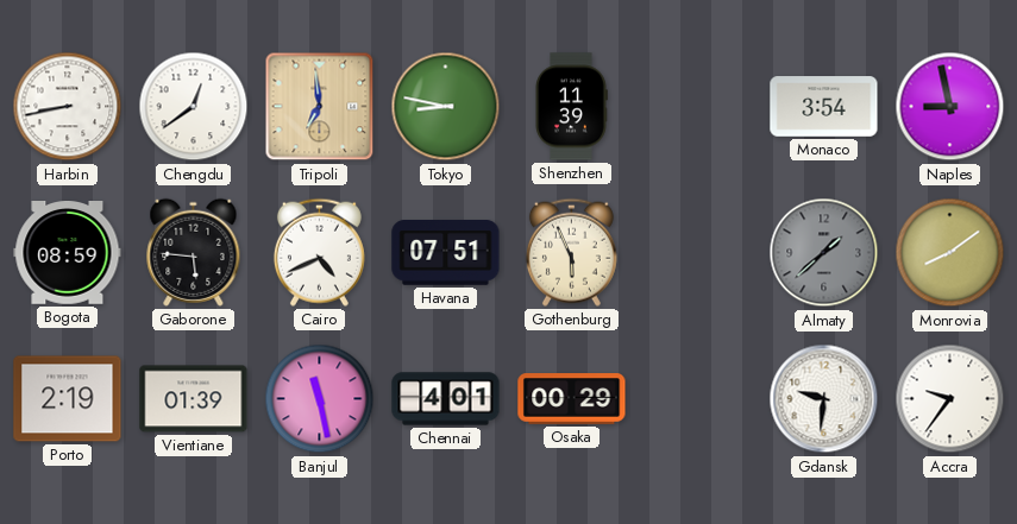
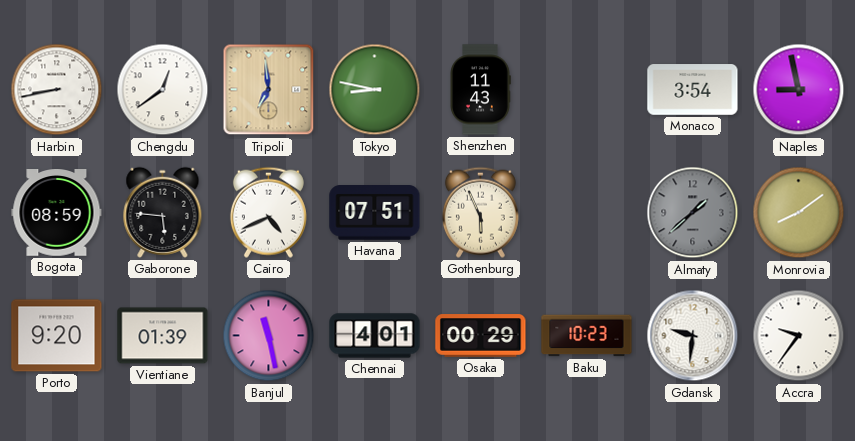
Shenzhen: 11:39 -> 11:43 (480, 90)
Porto: 2:19 -> 9:20 (57, 336)
Baku: none -> 10:23 (587, 336)
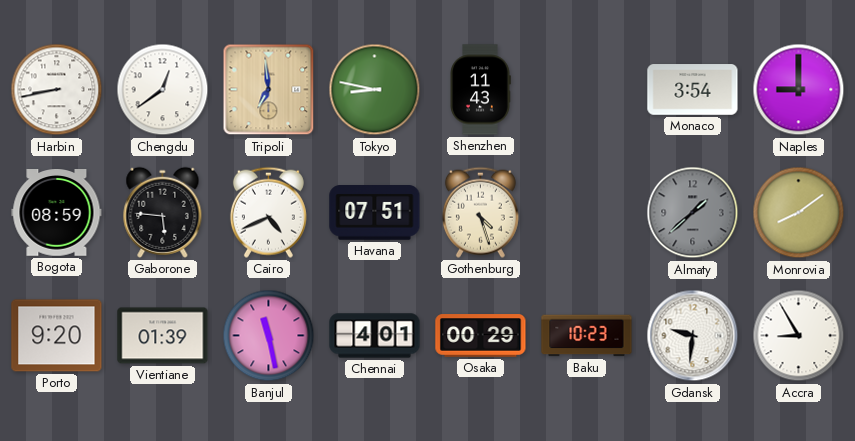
Naples: 8:58 -> 9:00 (799, 90)
Gothenburg: 5:56 -> 4:27 (480, 212)
Accra: 9:36 -> 8:55 (799, 336)
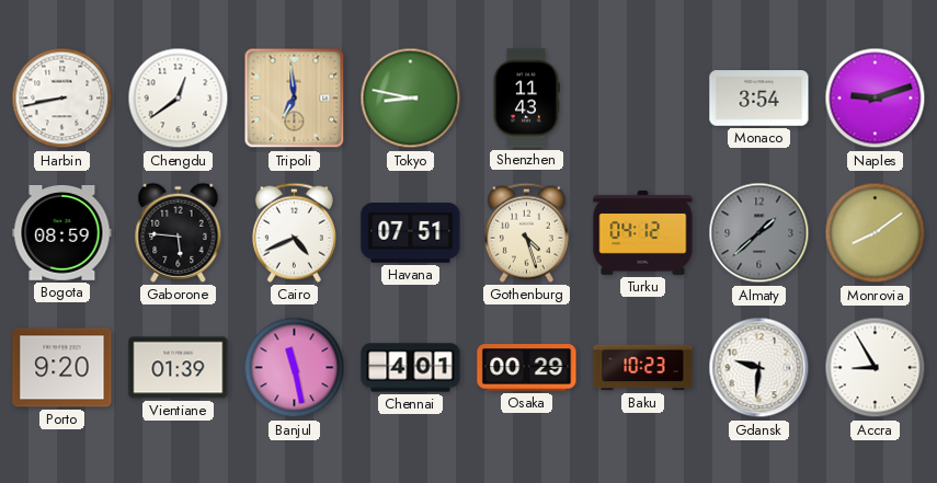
Naples: 9:00 -> 9:12 (876, 99)
Turku: none -> 04:12 (643, 232)
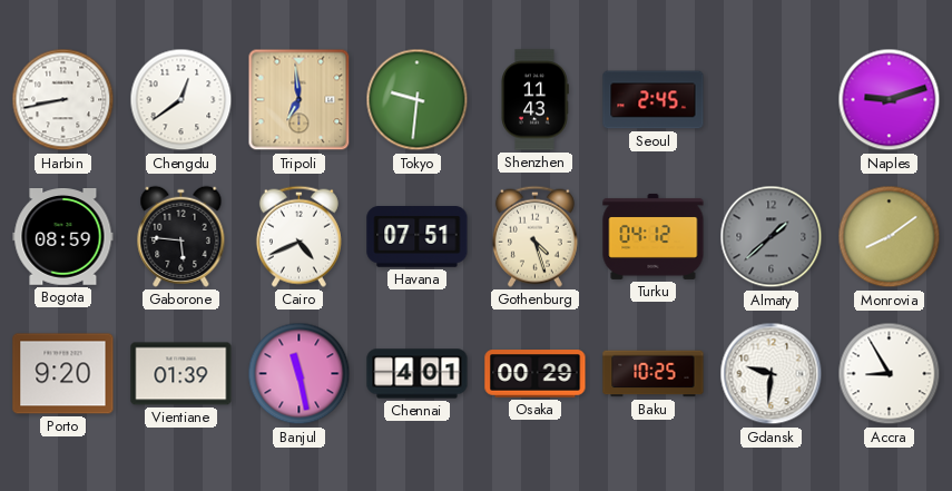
Tokyo: 8:47 -> 9:31 (418, 100)
Seoul: none -> 2:45 (654, 100)
Monaco: 3:54 -> none (759, 99)
Baku: 10:23 -> 10:25 (654, 374)
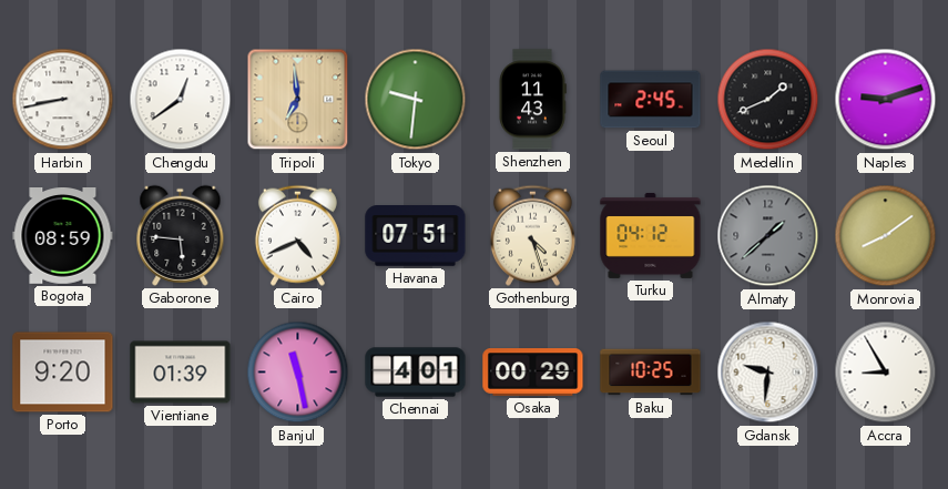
Medellin: none -> 1:41 (768, 100)
